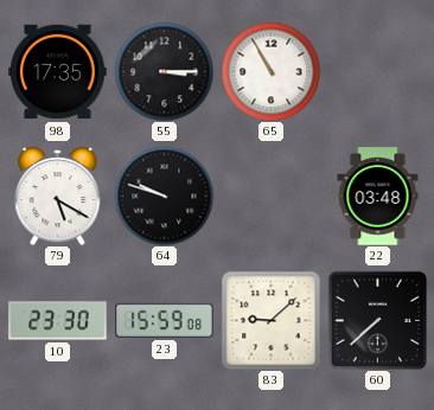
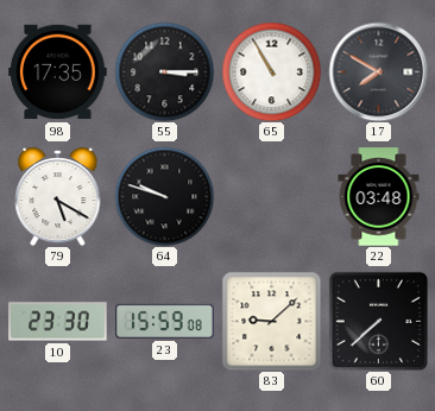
17: none -> 7:50 (378, 71)
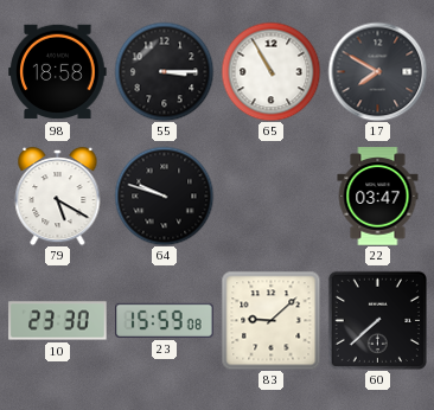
98: 17:35 -> 18:58 (58, 72)
22: 03:48 -> 03:47 (378, 197)
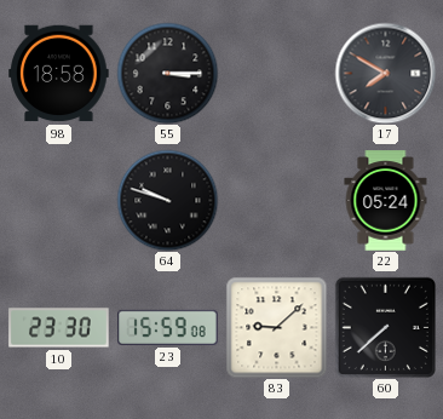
65: 10:55 -> none (270, 71)
79: 5:20 -> none (58, 197)
22: 03:47 -> 05:24 (386, 201)
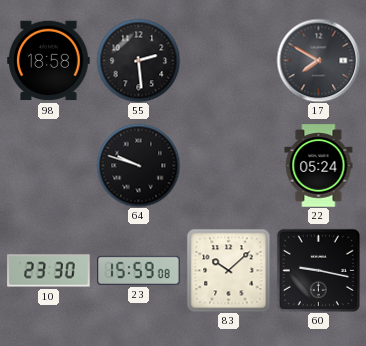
55: 3:15 -> 2:29 (138, 60)
83: 9:08 -> 10:08 (228, 270)
60: 7:38 -> 9:17 (318, 270)
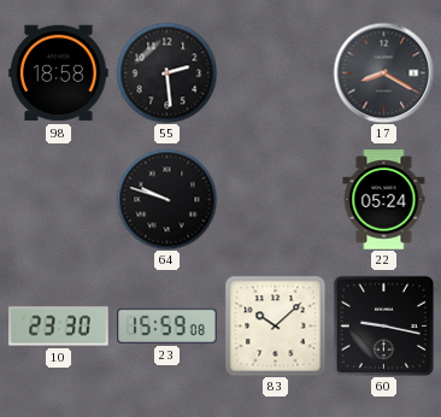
17: 7:50 -> 8:20 (383, 72)
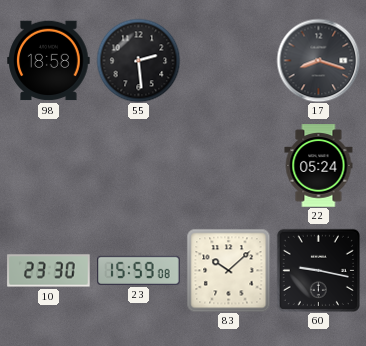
17: 8:20 -> 8:18 (318, 60)
64: 9:48 -> none (166, 199)
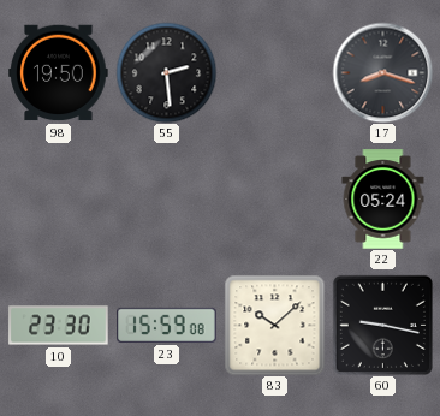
98: 18:58 -> 19:50 (59, 73)
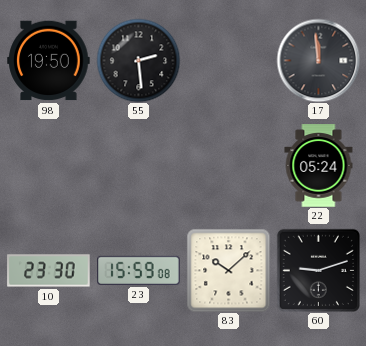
17: 8:18 -> 11:59 (318, 60)
60: 9:17 -> 9:12 (318, 270)
